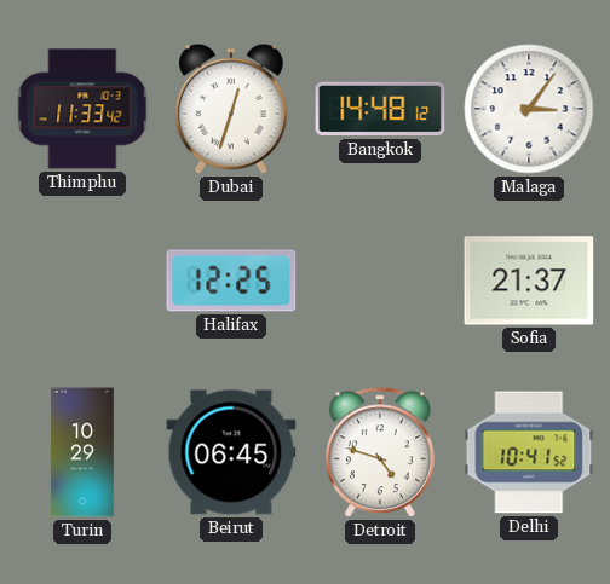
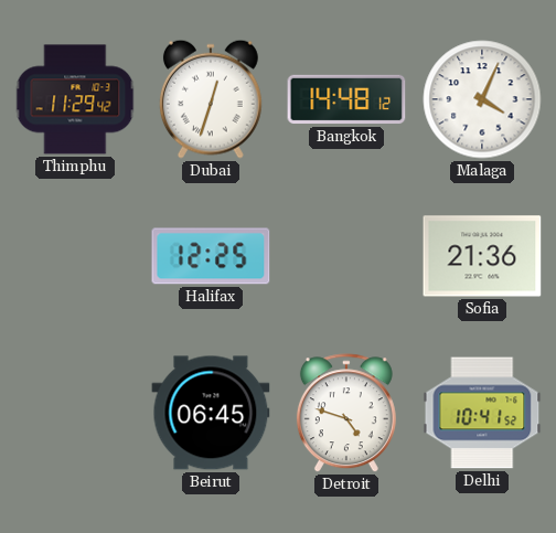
Thimphu: 11:33 -> 11:29 (75, 99)
Malaga: 3:06 -> 4:04 (482, 99)
Sofia: 21:37 -> 21:36 (482, 256)
Turin: 10:29 -> none (82, 452)
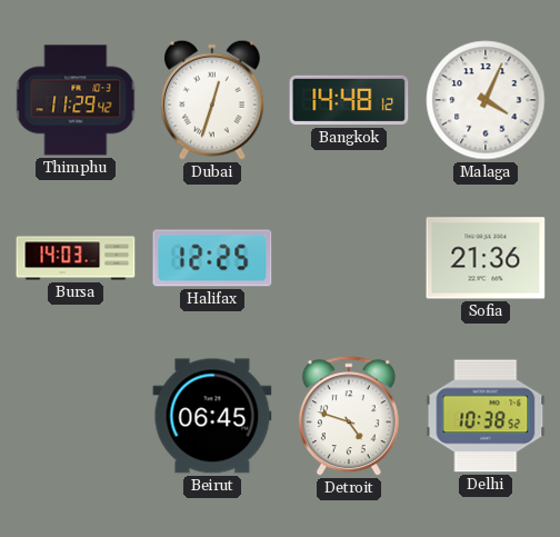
Bursa: none -> 14:03 (76, 258)
Delhi: 10:41 -> 10:38 (486, 416)
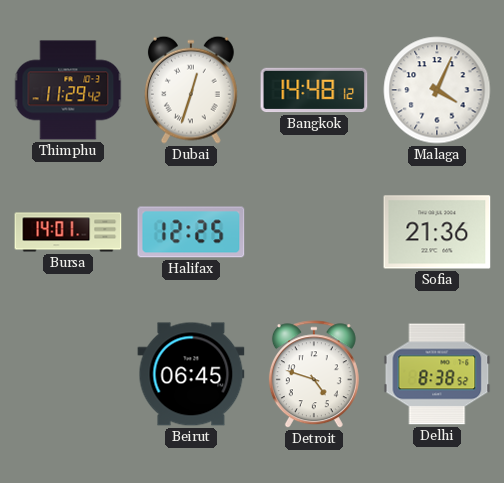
Bursa: 14:03 -> 14:01 (68, 232)
Delhi: 10:38 -> 8:38 (437, 374)
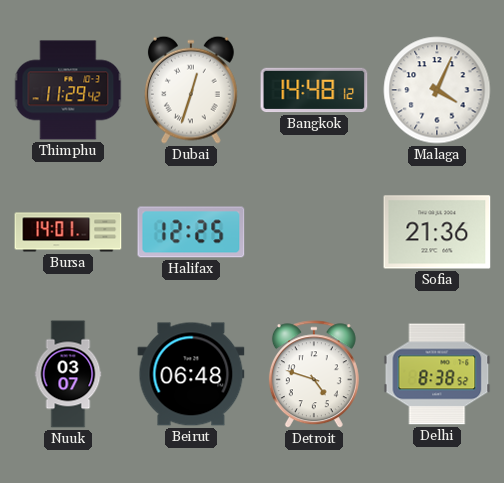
Nuuk: none -> 03:07 (68, 374)
Beirut: 06:45 -> 06:48 (191, 374)
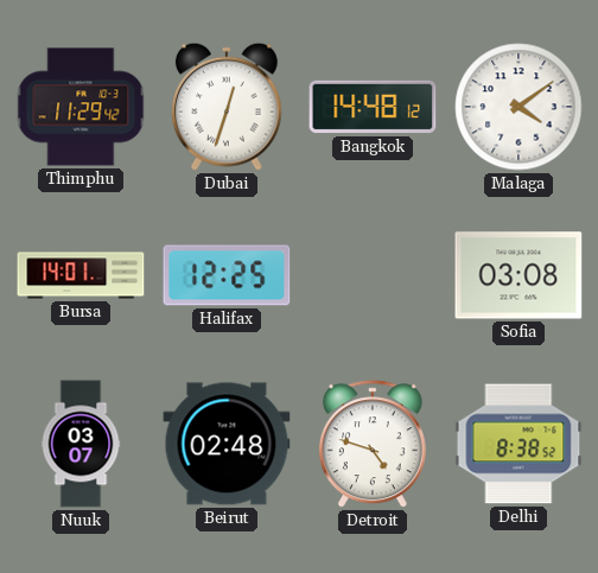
Malaga: 4:04 -> 4:09 (519, 107)
Sofia: 21:36 -> 03:08 (519, 275)
Beirut: 06:48 -> 02:48 (227, 444)
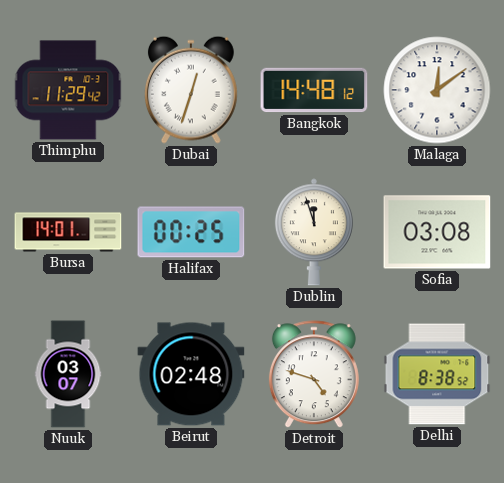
Malaga: 4:09 -> 12:09 (437, 90)
Halifax: 12:25 -> 00:25 (191, 232)
Dublin: none -> 11:57 (314, 232)
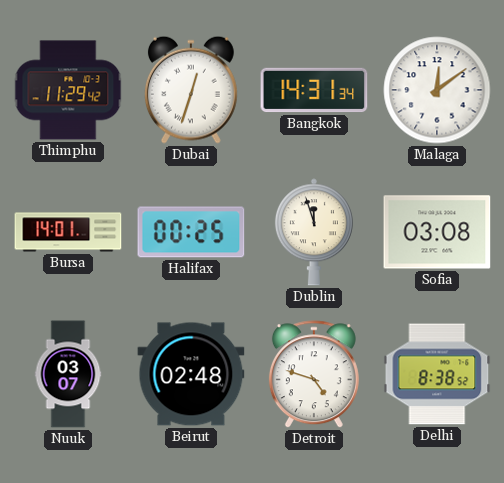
Bangkok: 14:48 -> 14:31 (314, 90)
